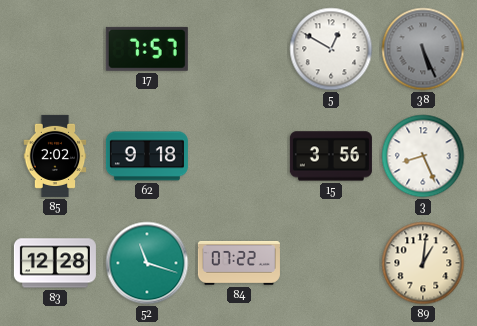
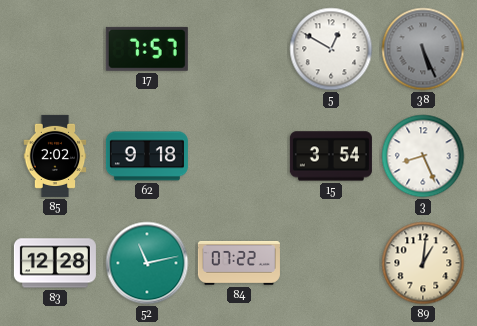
15: 3:56 -> 3:54 (331, 156)
52: 11:18 -> 11:13 (147, 263)
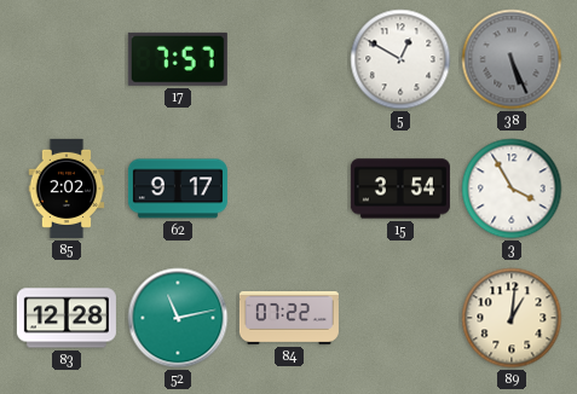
62: 9:18 -> 9:17 (178, 189)
3: 8:26 -> 3:55 (512, 189)
